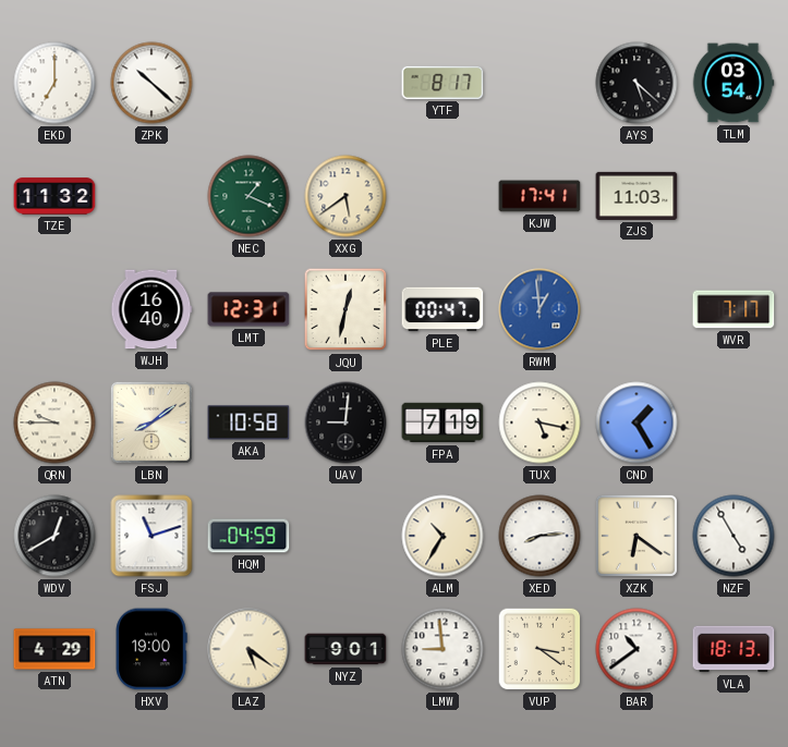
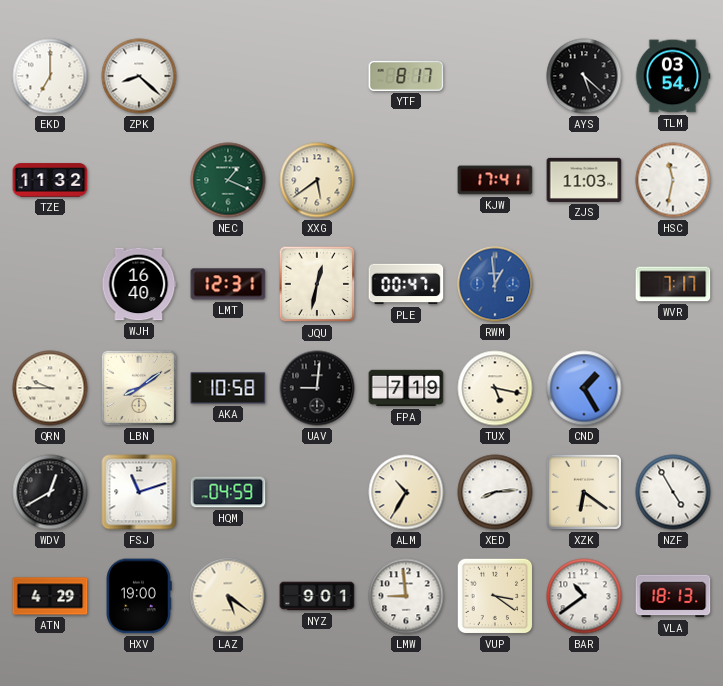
ZPK: 10:22 -> 8:22 (139, 76)
HSC: none -> 11:32 (673, 180)
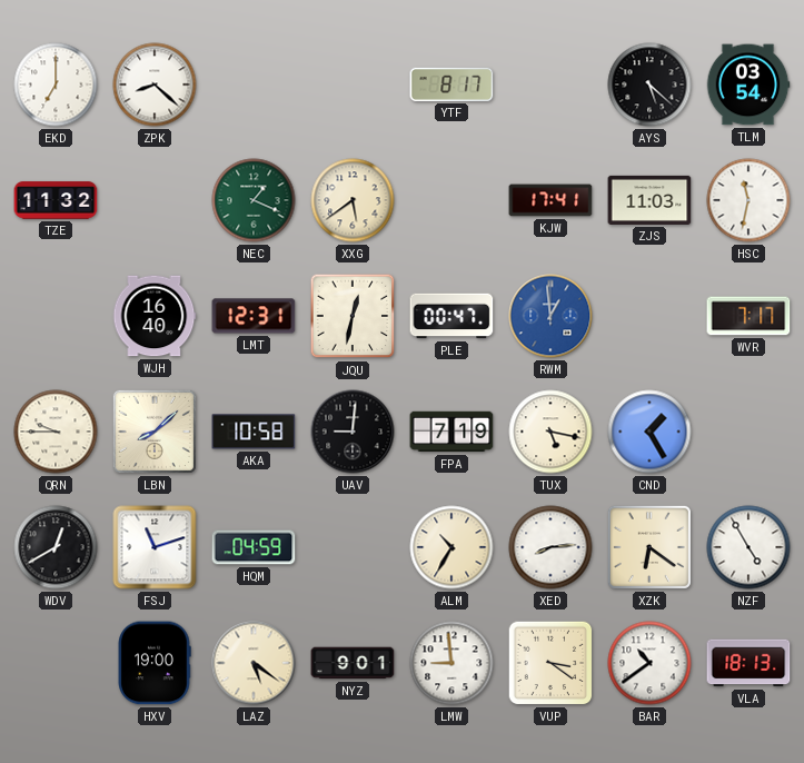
LBN: 8:09 -> 8:08 (155, 432)
ATN: 4:29 -> none (50, 596)
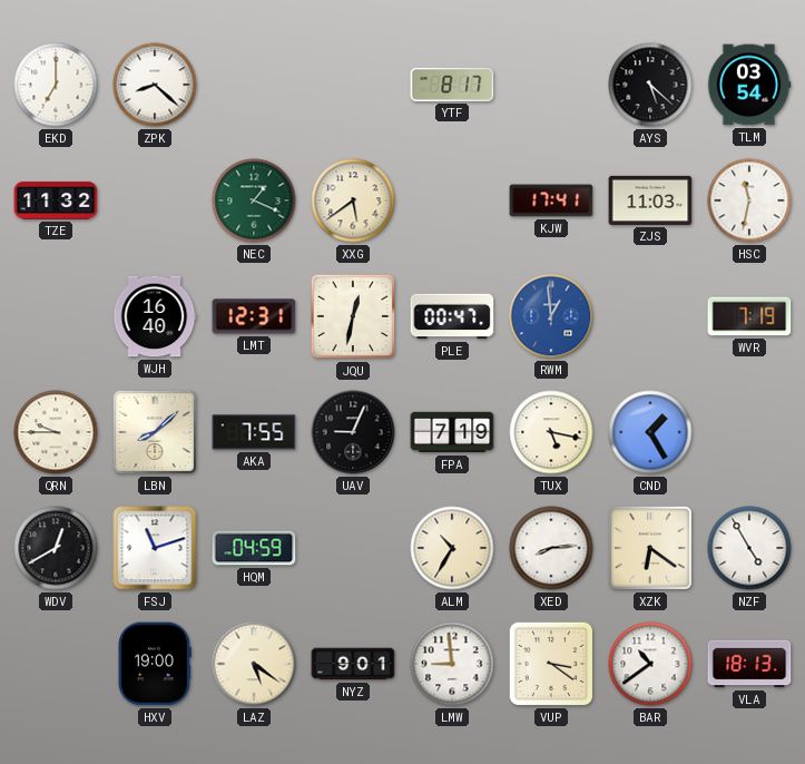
WVR: 7:17 -> 7:19 (749, 316)
AKA: 10:58 -> 7:55 (254, 432)
UAV: 9:01 -> 9:04 (353, 432)
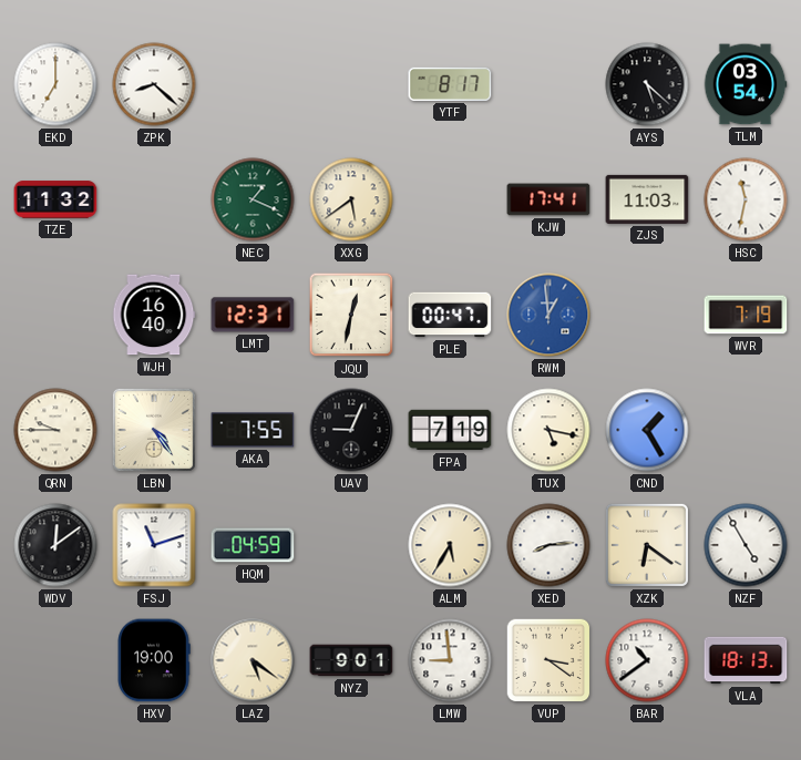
LBN: 8:08 -> 4:24 (154, 430)
WDV: 12:40 -> 12:09 (55, 545)
ALM: 10:35 -> 5:35 (450, 545)
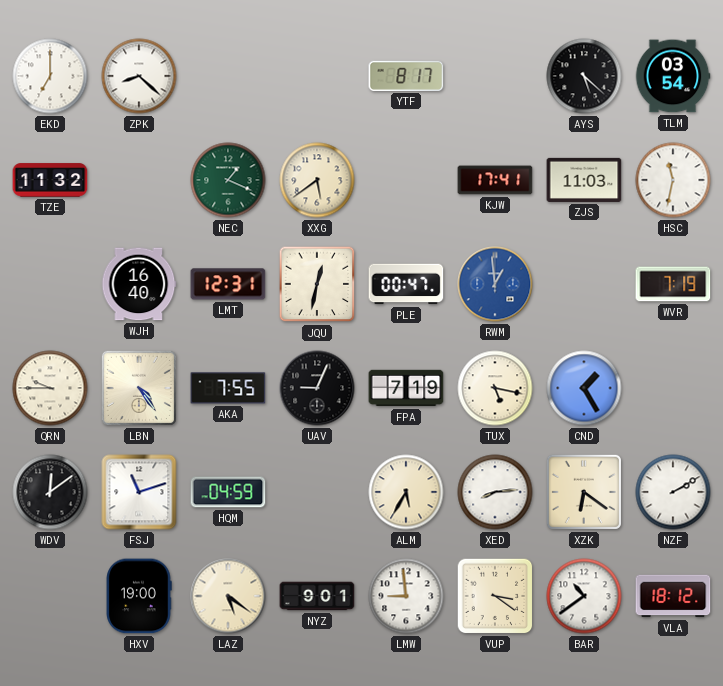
NZF: 4:55 -> 2:10 (673, 492)
VLA: 18:13 -> 18:12 (673, 596)
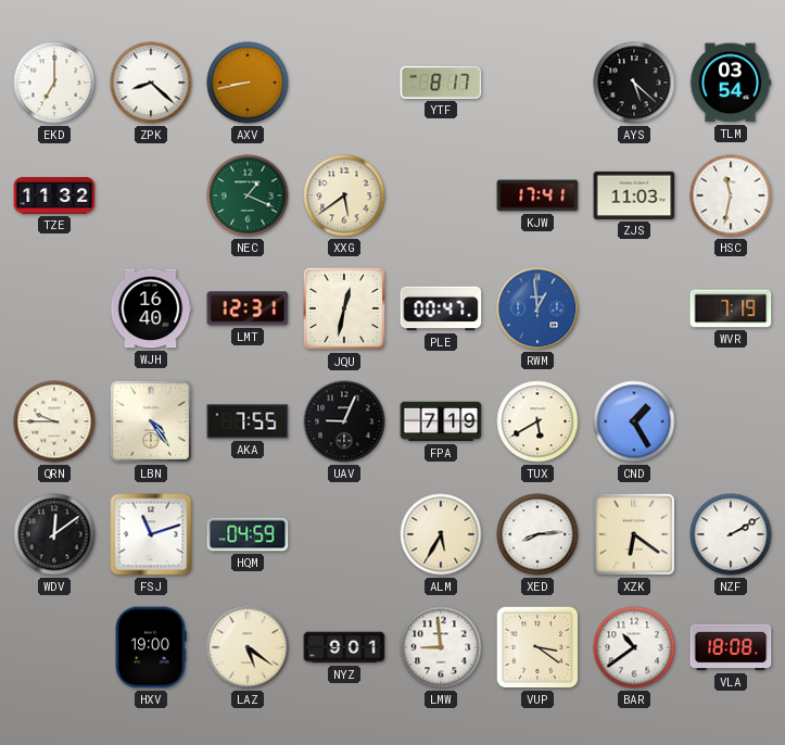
AXV: none -> 8:43 (248, 83)
TUX: 5:17 -> 5:40 (537, 421)
VLA: 18:12 -> 18:08 (731, 647)
